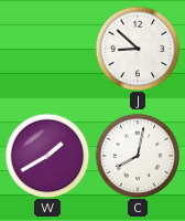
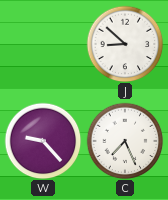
W: 1:40 -> 9:23 (43, 141)
C: 8:02 -> 7:26 (125, 141)
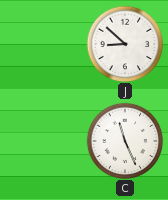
W: 9:23 -> none (43, 141)
C: 7:26 -> 11:26 (125, 141)
